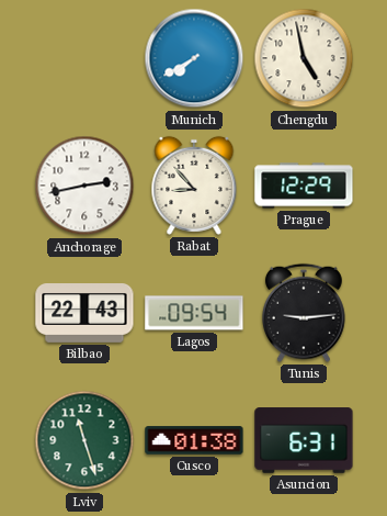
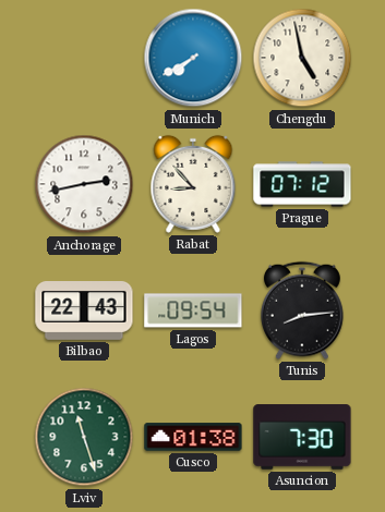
Prague: 12:29 -> 07:12 (302, 184)
Tunis: 9:14 -> 8:14 (302, 310)
Asuncion: 6:31 -> 7:30 (302, 437)
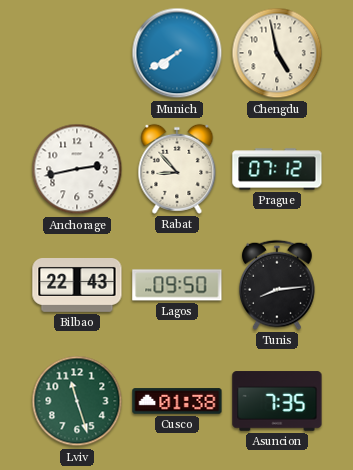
Lagos: 09:54 -> 09:50 (177, 285)
Asuncion: 7:30 -> 7:35 (277, 401)
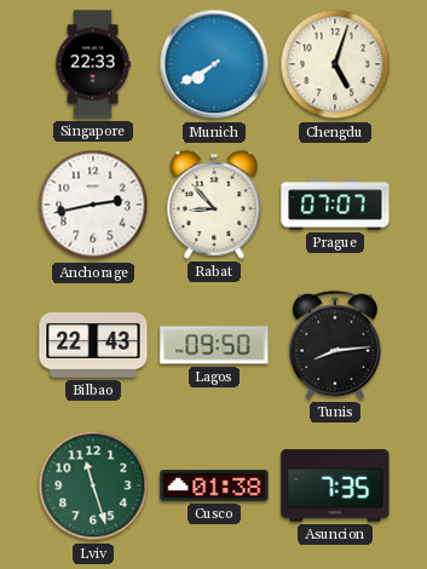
Singapore: none -> 22:33 (93, 64)
Chengdu: 4:58 -> 5:03 (335, 64)
Prague: 07:12 -> 07:07 (335, 205)
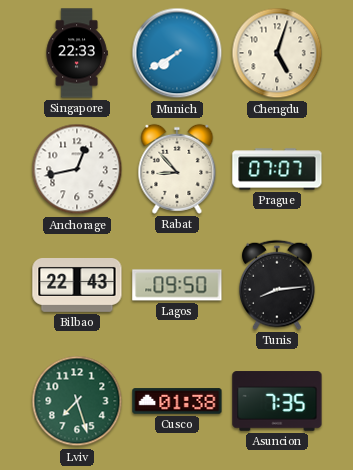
Anchorage: 2:43 -> 12:43 (77, 169)
Lviv: 11:27 -> 7:27 (77, 401)
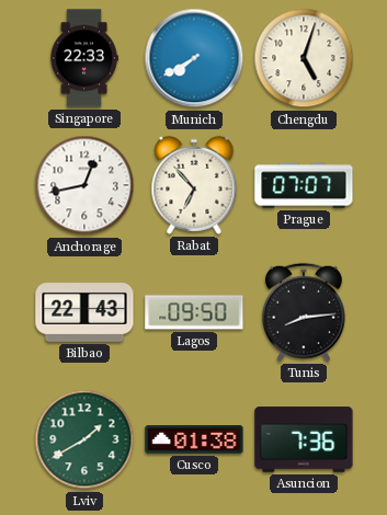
Rabat: 8:53 -> 6:53 (194, 185)
Lviv: 7:27 -> 1:40 (84, 439)
Asuncion: 7:35 -> 7:36 (304, 439)
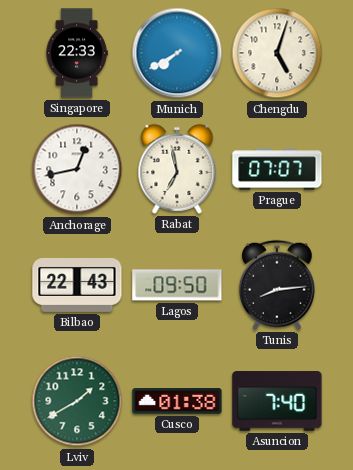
Rabat: 6:53 -> 6:58 (177, 169)
Asuncion: 7:36 -> 7:40 (277, 401)
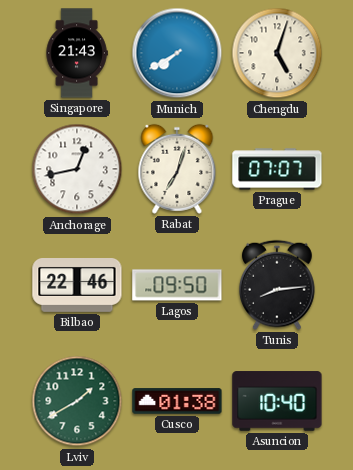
Singapore: 22:33 -> 21:43 (77, 53)
Rabat: 6:58 -> 7:03 (177, 169)
Bilbao: 22:43 -> 22:46 (77, 286)
Asuncion: 7:40 -> 10:40 (277, 401)
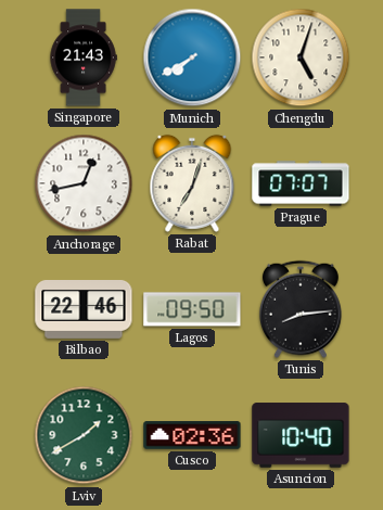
Cusco: 01:38 -> 02:36 (192, 435)
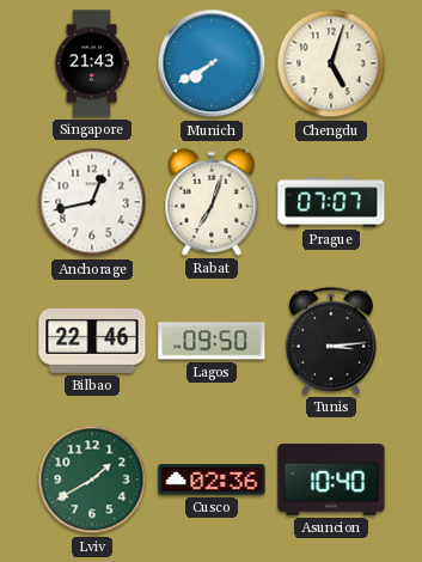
Tunis: 8:14 -> 3:14 (331, 341)
